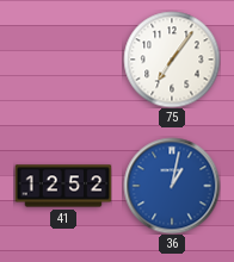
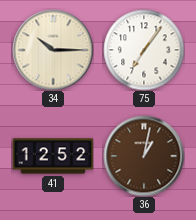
34: none -> 10:15 (53, 50)
36 dial: blue -> brown (144, 156)
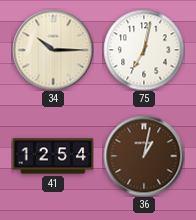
75: 7:06 -> 7:02 (144, 50)
41: 12:52 -> 12:54 (53, 156)
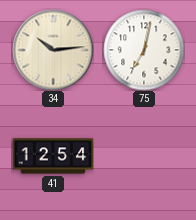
34: 10:15 -> 10:14 (53, 50)
36: 1:02 -> none (144, 156)
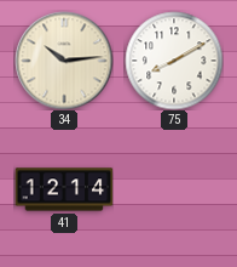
75: 7:02 -> 8:10 (174, 61)
41: 12:54 -> 12:14 (64, 189)
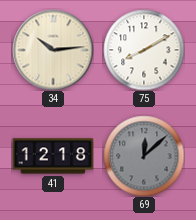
41: 12:14 -> 12:18 (53, 156)
69: none -> 12:08 (144, 156)
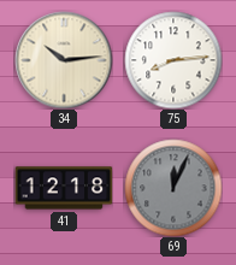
75: 8:10 -> 8:14 (173, 60)
69: 12:08 -> 12:04 (173, 188)
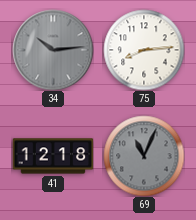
34 dial: cream -> grey (53, 50)
69: 12:04 -> 11:04 (144, 156)
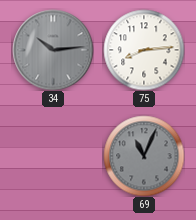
41: 12:18 -> none (53, 156)
